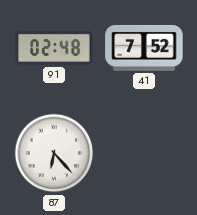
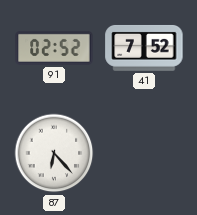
91: 02:48 -> 02:52 (54, 48)
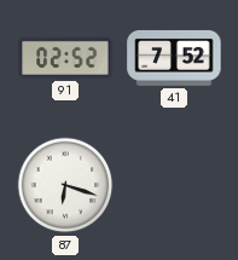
87: 6:23 -> 6:18 (65, 185)
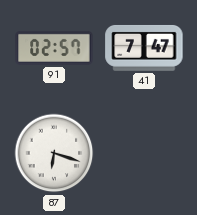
91: 02:52 -> 02:57 (54, 48)
41: 7:52 -> 7:47 (144, 48)
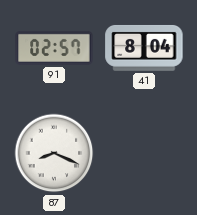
41: 7:47 -> 8:04 (144, 48)
87: 6:18 -> 8:19 (54, 153)
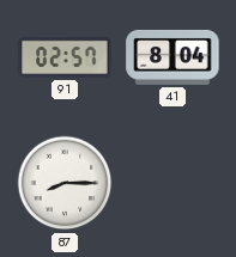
87: 8:19 -> 8:15 (65, 183)
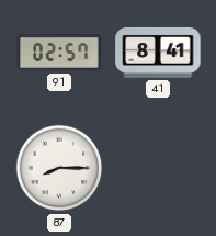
41: 8:04 -> 8:41 (158, 53)
